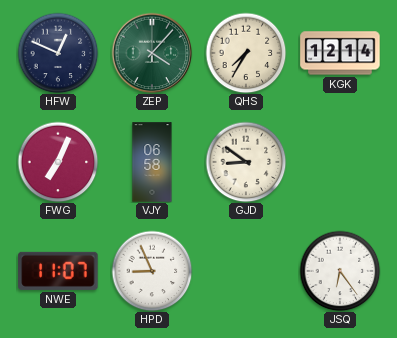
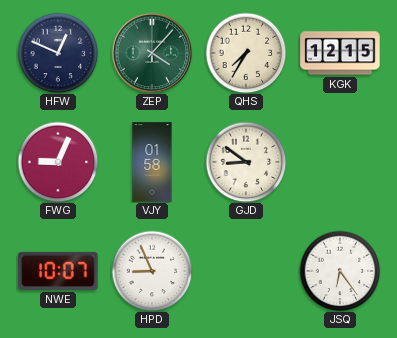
KGK: 12:14 -> 12:15 (340, 53)
FWG: 7:04 -> 9:04 (58, 162)
VJY: 06:58 -> 01:58 (152, 162)
NWE: 11:07 -> 10:07 (58, 271)
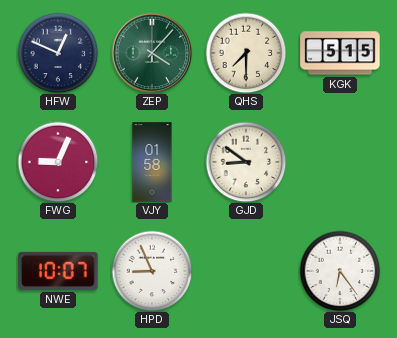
QHS: 7:35 -> 7:30 (246, 53)
KGK: 12:15 -> 5:15 (340, 53)
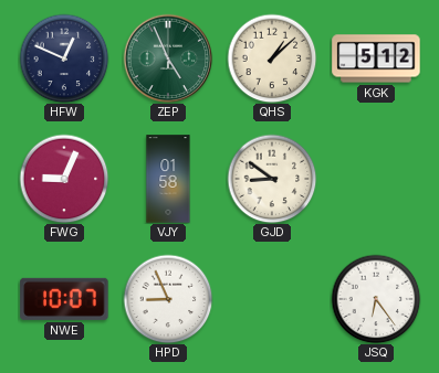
ZEP: 4:07 -> 4:56 (168, 58)
QHS: 7:30 -> 1:08 (272, 58)
KGK: 5:15 -> 5:12 (376, 58)
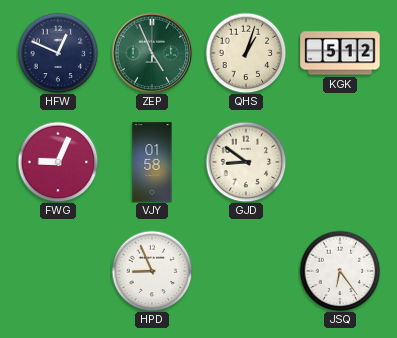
QHS: 1:08 -> 1:03 (246, 53)
NWE: 10:07 -> none (64, 299)
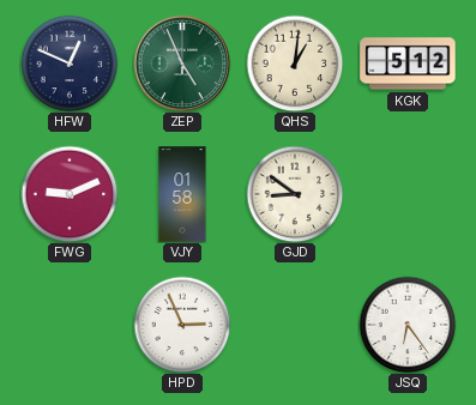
QHS: 1:03 -> 1:01 (295, 64)
FWG: 9:04 -> 9:11 (70, 194)
HPD: 8:56 -> 2:56 (182, 325)
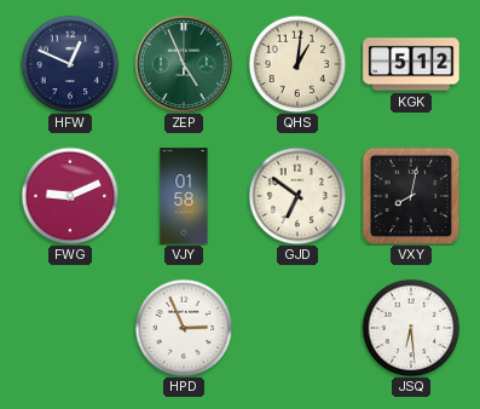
GJD: 8:51 -> 6:51 (297, 196)
VXY: none -> 8:02 (411, 196)
JSQ: 6:24 -> 6:29 (411, 328)
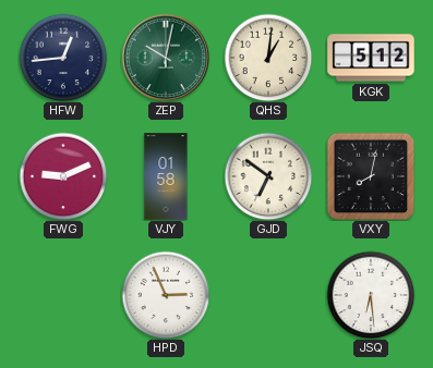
HFW: 12:49 -> 12:44 (63, 58)
ZEP: 4:56 -> 10:02 (166, 58)
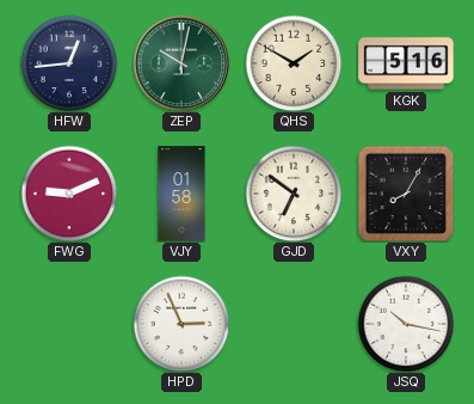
QHS: 1:01 -> 1:50 (294, 63)
KGK: 5:12 -> 5:16 (406, 63)
VXY: 8:02 -> 8:05 (406, 194)
JSQ: 6:29 -> 10:17 (406, 324)
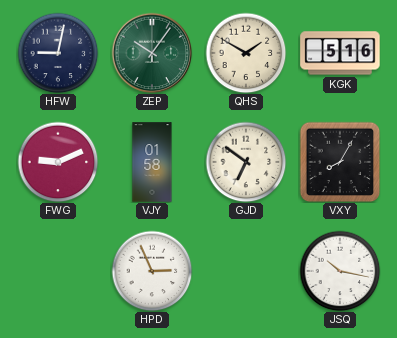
HFW: 12:44 -> 9:02 (58, 53)
ZEP: 10:02 -> 10:06 (152, 53)
